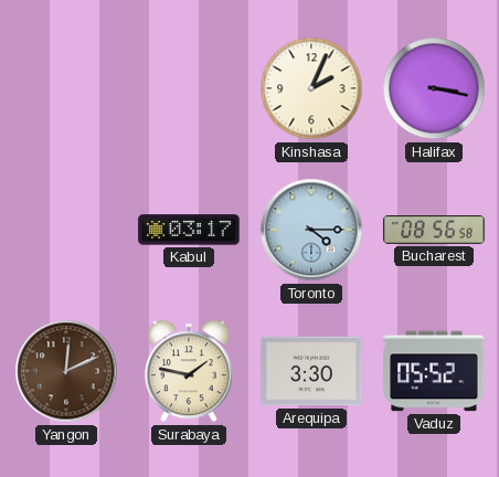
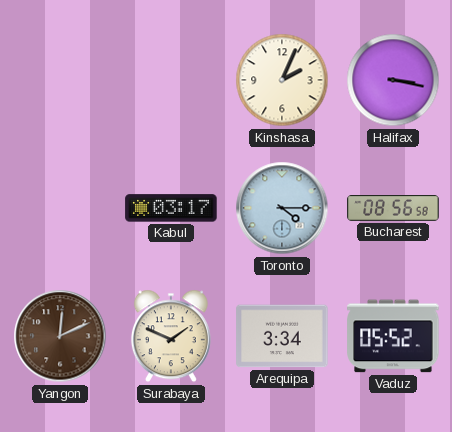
Surabaya: 1:47 -> 1:49 (171, 336)
Arequipa: 3:30 -> 3:34 (282, 336)
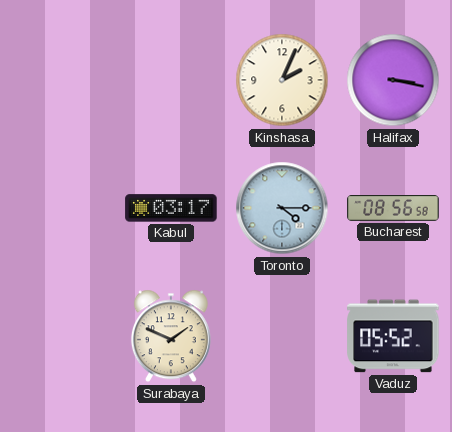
Yangon: 12:11 -> none (60, 336)
Arequipa: 3:34 -> none (282, 336)
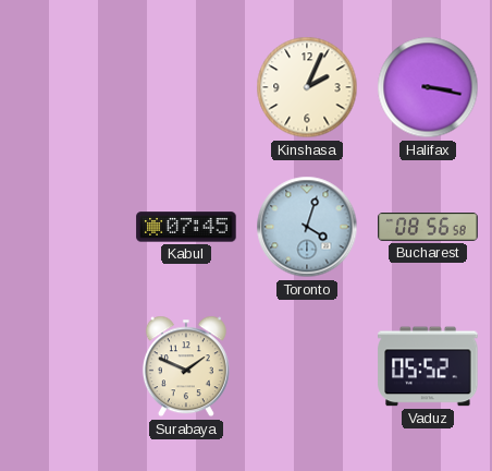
Kabul: 03:17 -> 07:45 (186, 227)
Toronto: 4:15 -> 4:03 (307, 227)
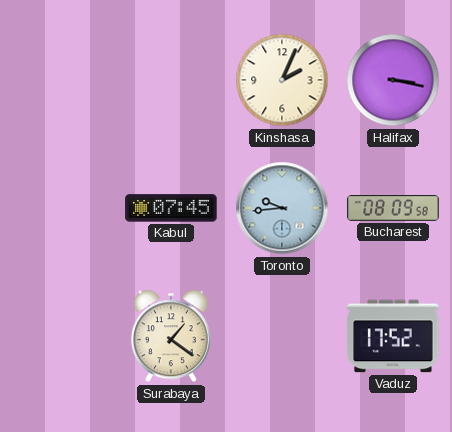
Toronto: 4:03 -> 9:44 (282, 208)
Bucharest: 08:56 -> 08:09 (393, 209)
Surabaya: 1:49 -> 1:21 (171, 336)
Vaduz: 05:52 -> 17:52 (393, 336)
